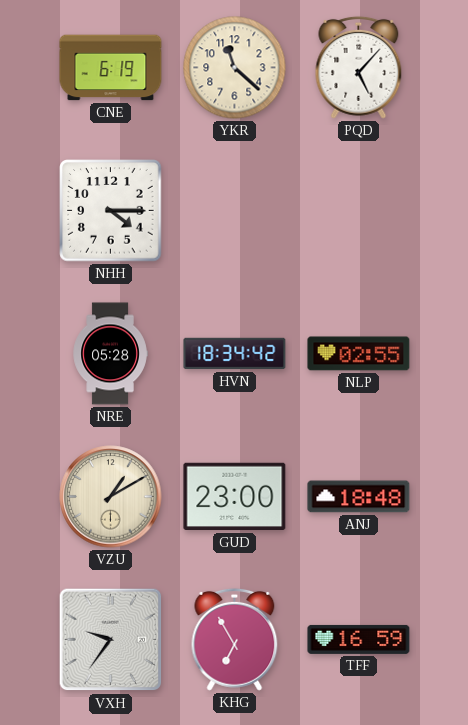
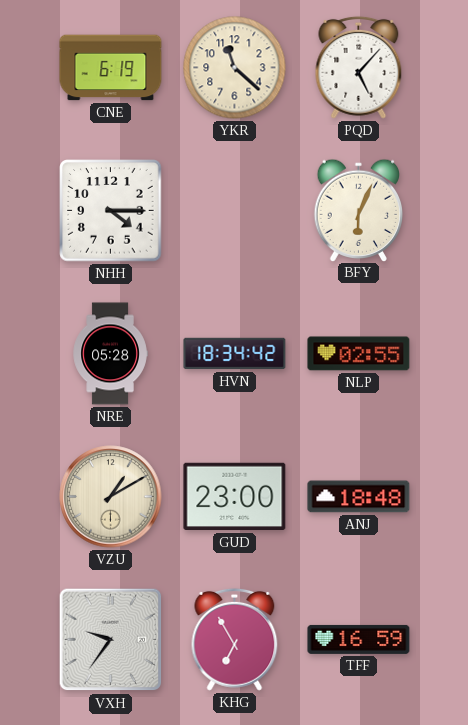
BFY: none -> 6:04 (358, 210)
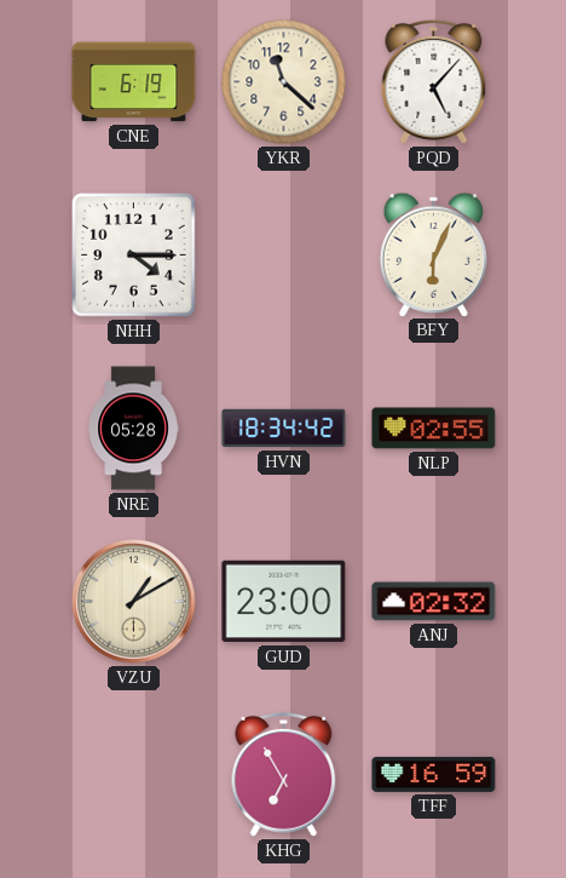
ANJ: 18:48 -> 02:32 (434, 602)
VXH: 9:36 -> none (111, 640)
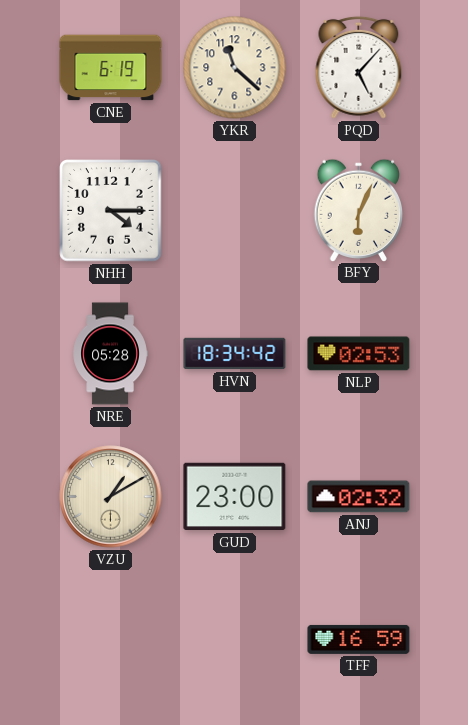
NLP: 02:55 -> 02:53 (359, 354)
KHG: 6:55 -> none (284, 774)
